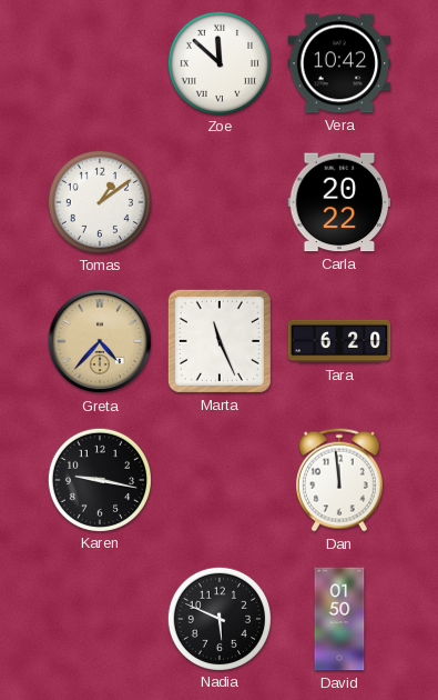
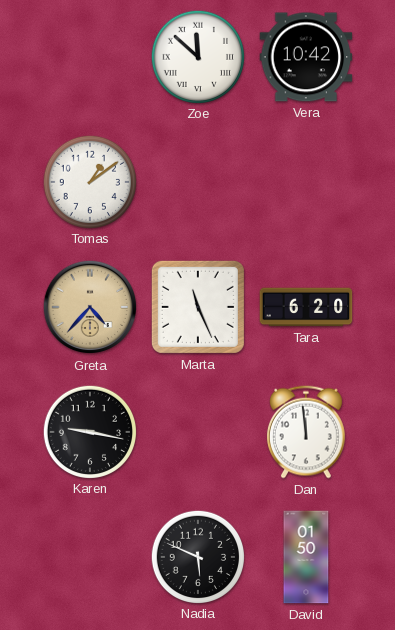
Carla: 20:22 -> none (339, 202)
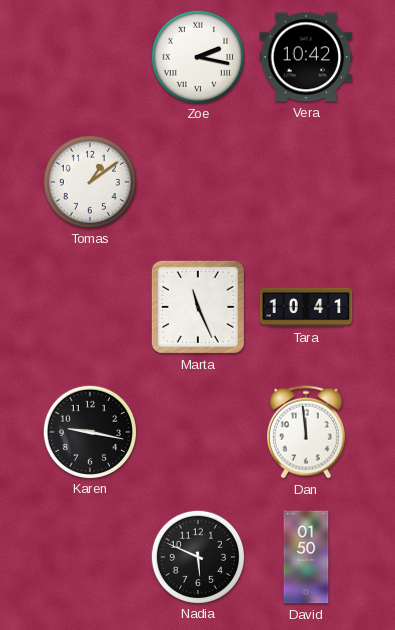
Zoe: 11:52 -> 2:17 (197, 56)
Greta: 4:37 -> none (90, 307)
Tara: 6:20 -> 10:41 (306, 307)
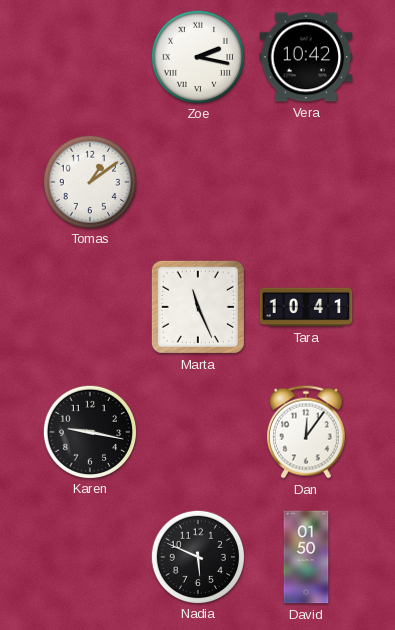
Dan: 11:59 -> 12:06 (306, 432)
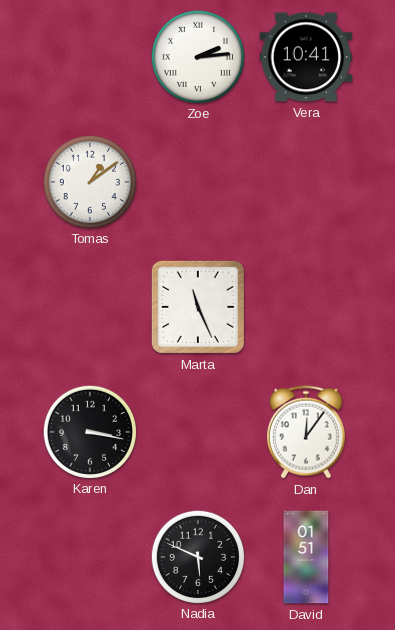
Zoe: 2:17 -> 2:14 (197, 56)
Vera: 10:42 -> 10:41 (306, 57)
Tara: 10:41 -> none (306, 307)
Karen: 9:17 -> 3:17 (89, 431)
David: 01:50 -> 01:51 (306, 557)
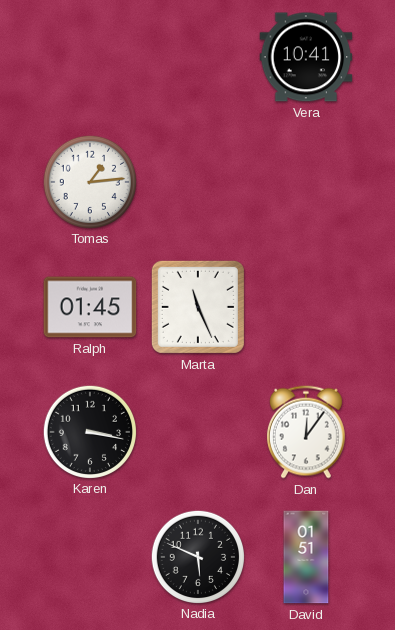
Zoe: 2:14 -> none (197, 56)
Tomas: 1:09 -> 1:14 (89, 181)
Ralph: none -> 01:45 (90, 307)
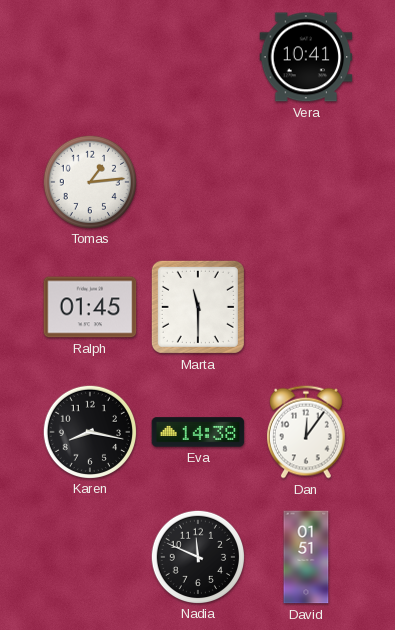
Marta: 11:26 -> 11:30 (198, 307)
Karen: 3:17 -> 8:17 (89, 431)
Eva: none -> 14:38 (198, 432)
Nadia: 5:49 -> 11:49 (197, 556)
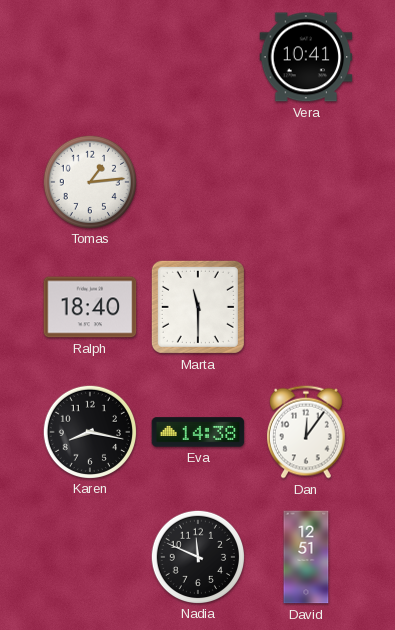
Ralph: 01:45 -> 18:40 (90, 307)
David: 01:51 -> 12:51 (306, 557)
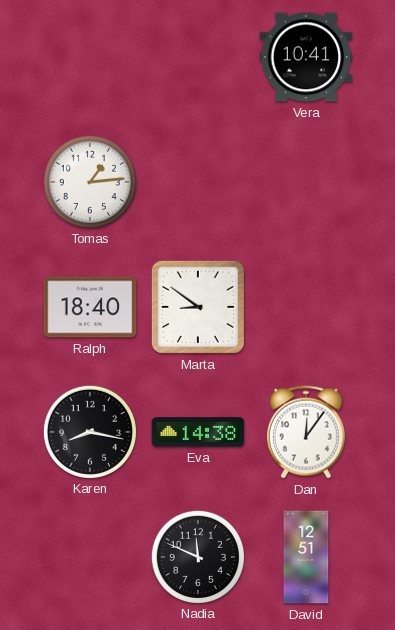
Marta: 11:30 -> 8:51 (198, 307)
